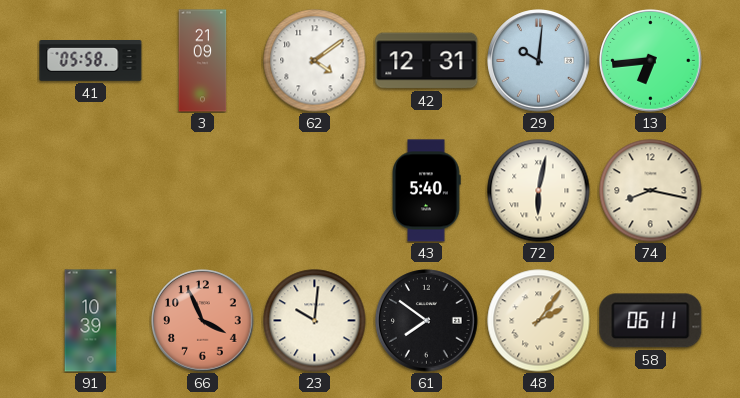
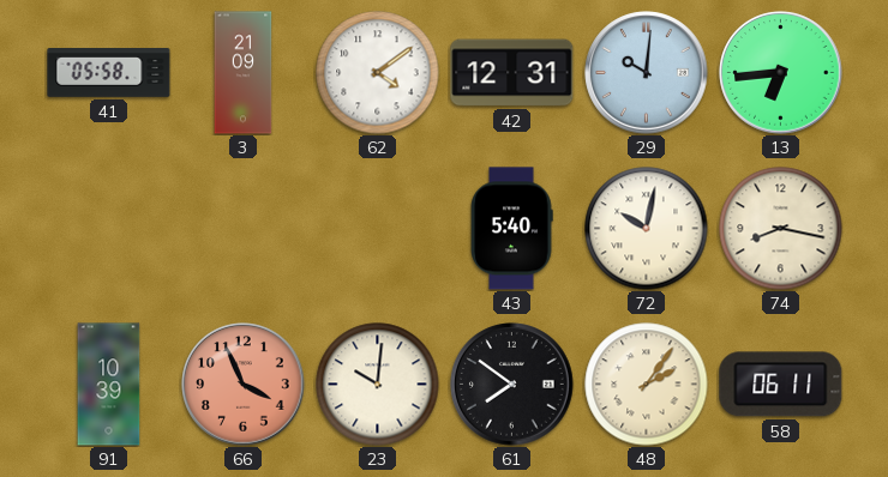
72: 6:02 -> 10:02 (647, 229)
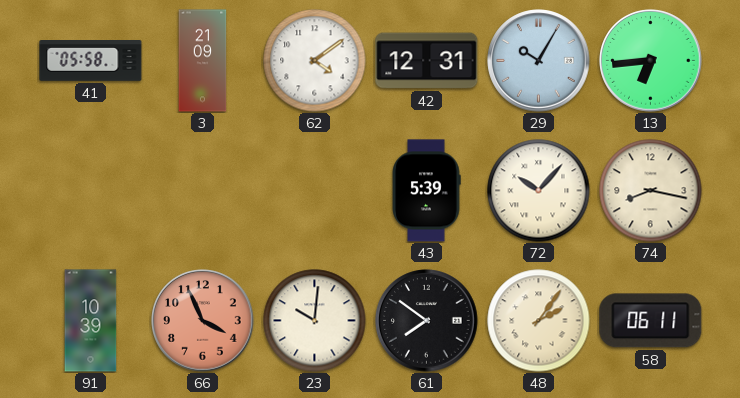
29: 10:01 -> 10:05 (539, 61)
43: 5:40 -> 5:39 (426, 191)
72: 10:02 -> 10:07 (539, 191)
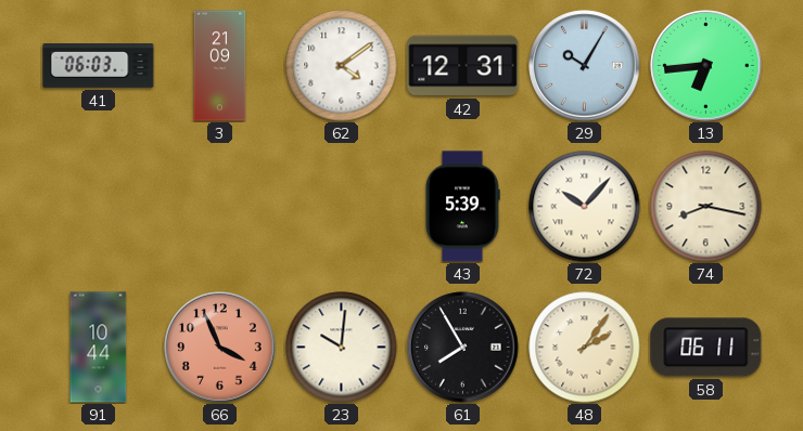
41: 05:58 -> 06:03 (99, 66)
91: 10:39 -> 10:44 (99, 348)
61: 7:51 -> 7:55 (463, 348)
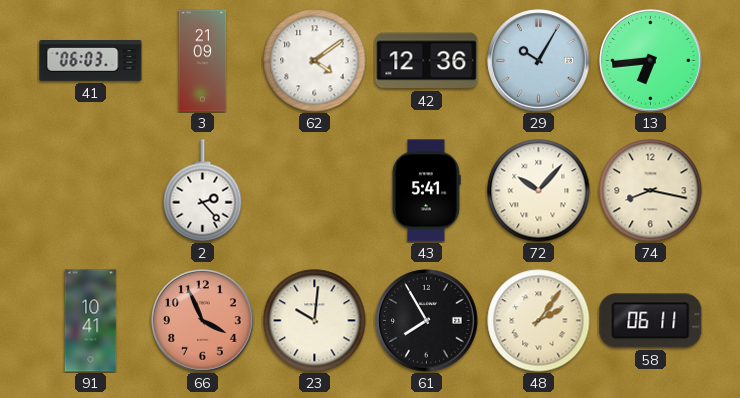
42: 12:31 -> 12:36 (427, 61)
2: none -> 2:23 (203, 191)
43: 5:39 -> 5:41 (426, 191)
91: 10:44 -> 10:41 (91, 321)
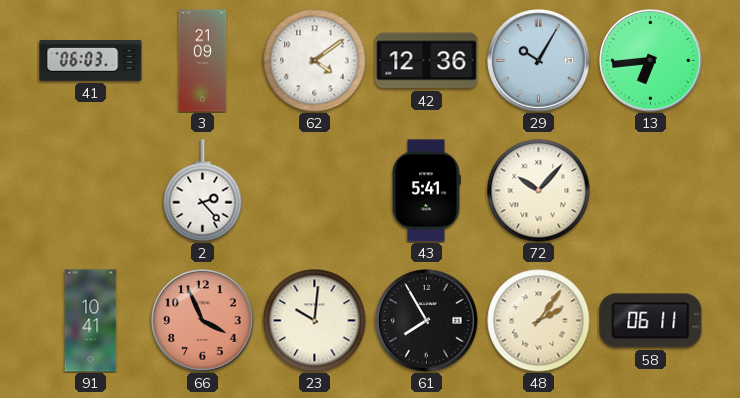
74: 8:17 -> none (651, 191)
